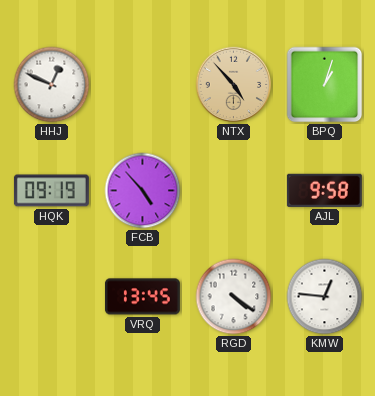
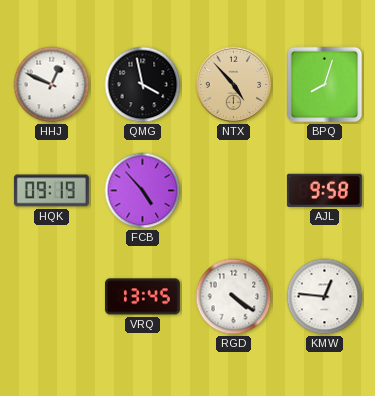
QMG: none -> 3:58 (143, 85)
BPQ: 1:03 -> 8:03 (325, 85)
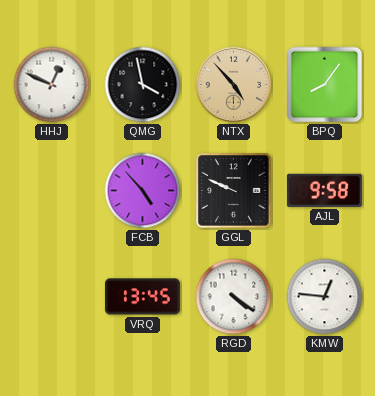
BPQ: 8:03 -> 8:06 (325, 85)
HQK: 09:19 -> none (51, 191)
GGL: none -> 9:49 (234, 191)
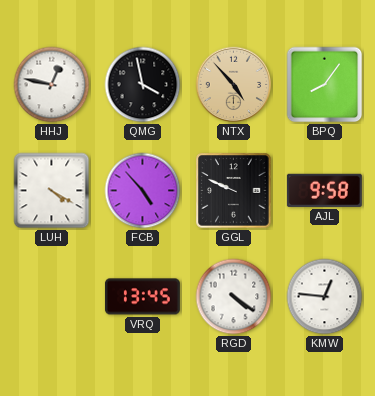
HHJ: 12:49 -> 12:47 (52, 85)
LUH: none -> 4:20 (52, 191)
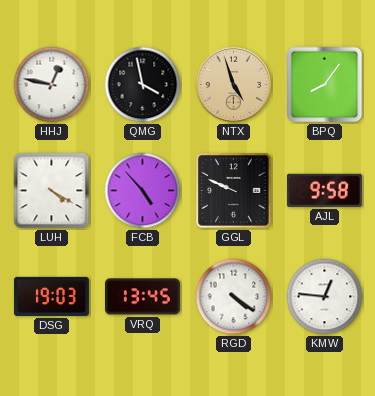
NTX: 4:53 -> 4:57 (234, 85)
DSG: none -> 19:03 (51, 296)
